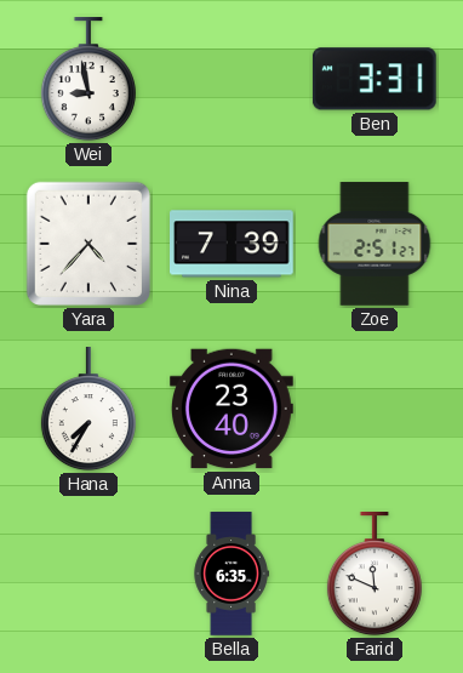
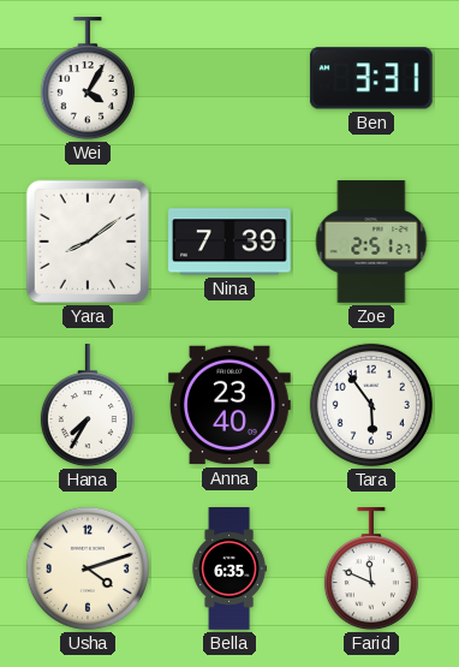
Wei: 8:58 -> 4:05 (88, 79)
Yara: 4:37 -> 8:09 (88, 242)
Tara: none -> 5:54 (371, 405)
Usha: none -> 4:12 (88, 568)
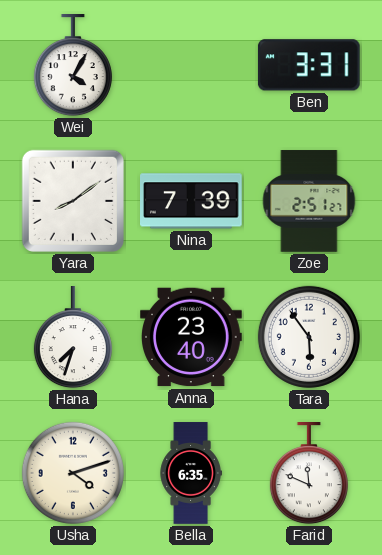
Hana: 7:35 -> 7:33 (73, 338)
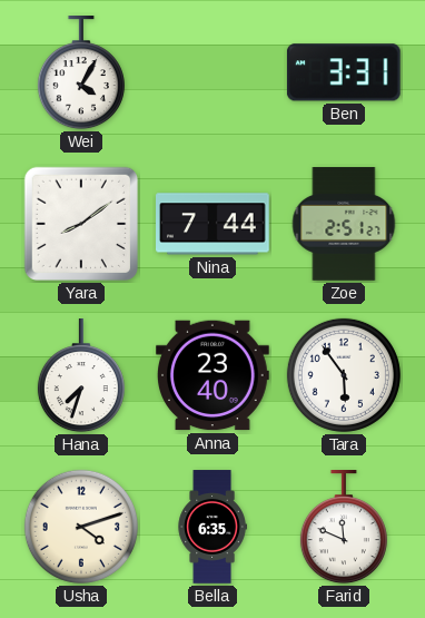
Nina: 7:39 -> 7:44 (214, 224)
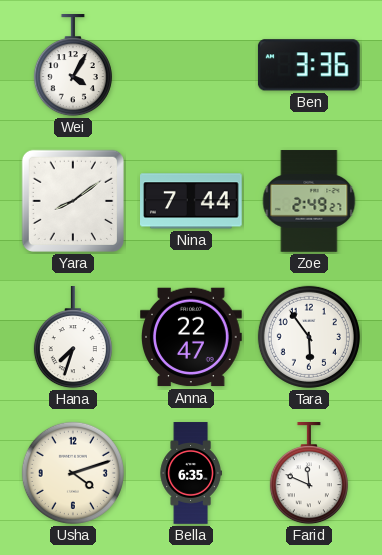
Ben: 3:31 -> 3:36 (309, 65)
Zoe: 2:51 -> 2:49 (309, 201)
Anna: 23:40 -> 22:47 (192, 337)
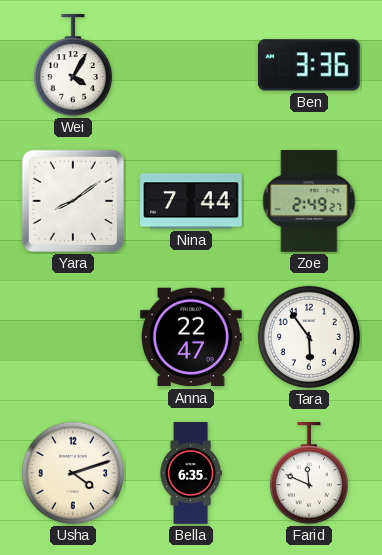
Hana: 7:33 -> none (73, 338)
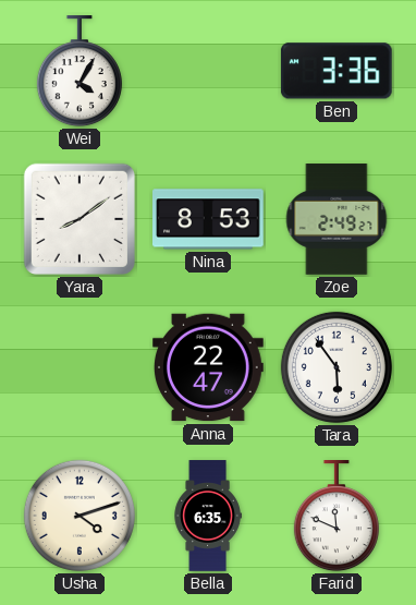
Nina: 7:44 -> 8:53 (209, 219)
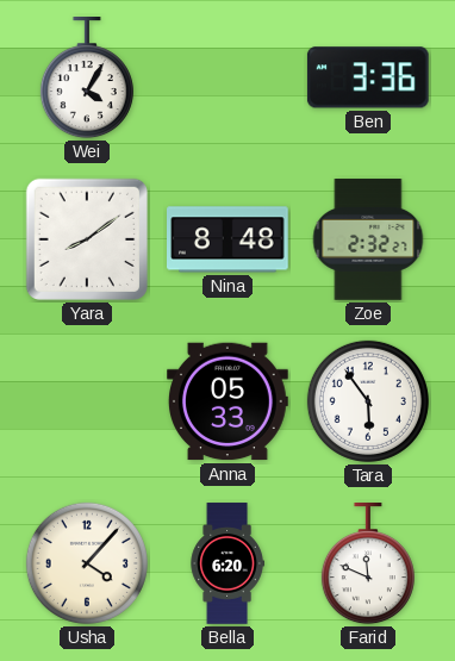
Nina: 8:53 -> 8:48 (229, 239)
Zoe: 2:49 -> 2:32 (368, 239)
Anna: 22:47 -> 05:33 (229, 401)
Usha: 4:12 -> 4:07 (87, 563)
Bella: 6:35 -> 6:20 (227, 563)
